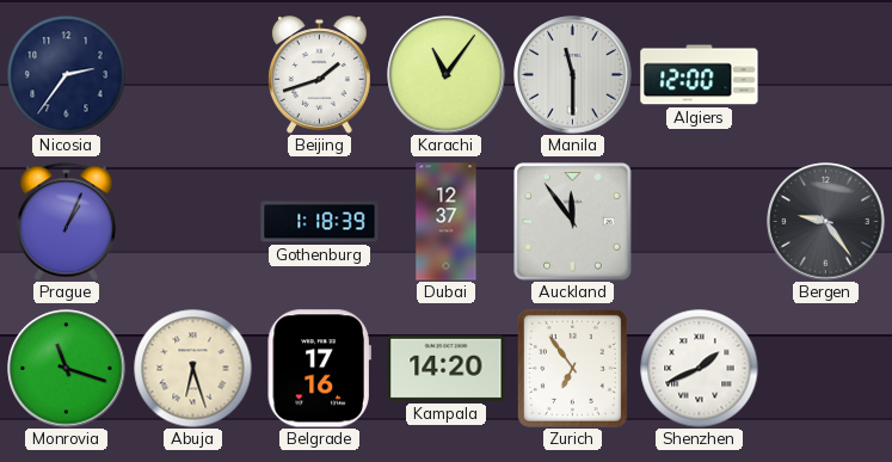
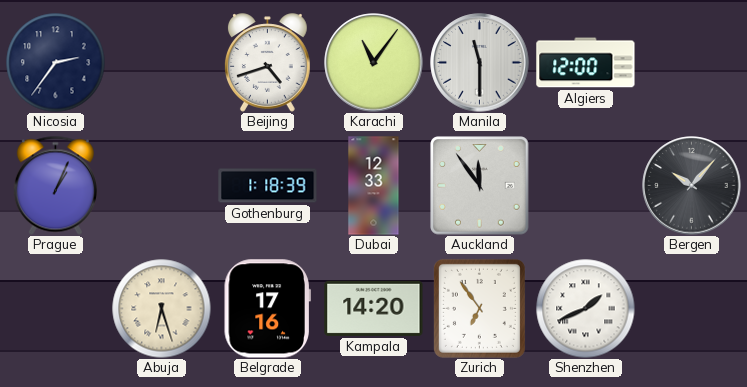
Beijing: 1:42 -> 4:42 (268, 63)
Dubai: 12:37 -> 12:33 (374, 186)
Bergen: 9:24 -> 10:07 (692, 186)
Monrovia: 11:18 -> none (67, 369)
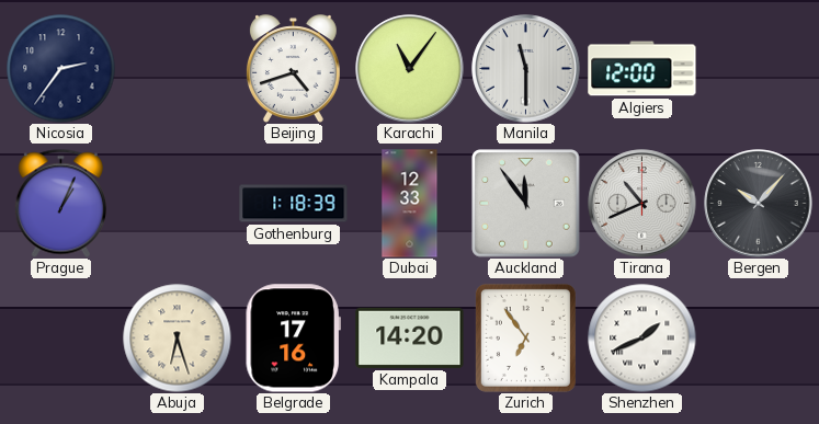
Tirana: none -> 10:41 (642, 204)
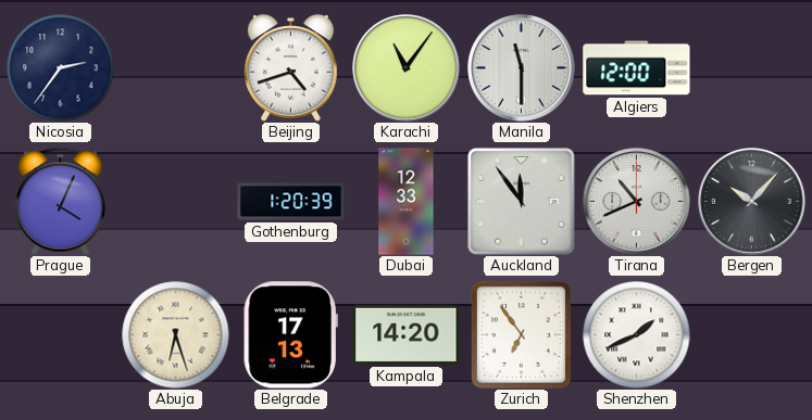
Prague: 1:04 -> 4:04 (60, 201)
Gothenburg: 1:18 -> 1:20 (291, 202)
Belgrade: 17:16 -> 17:13 (290, 335)
